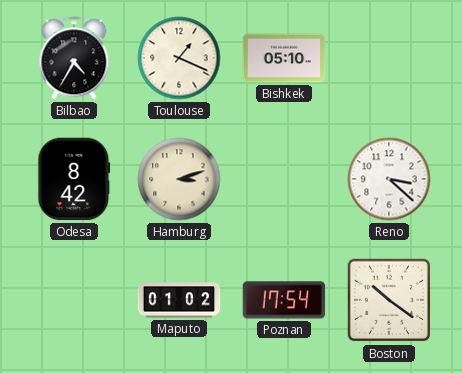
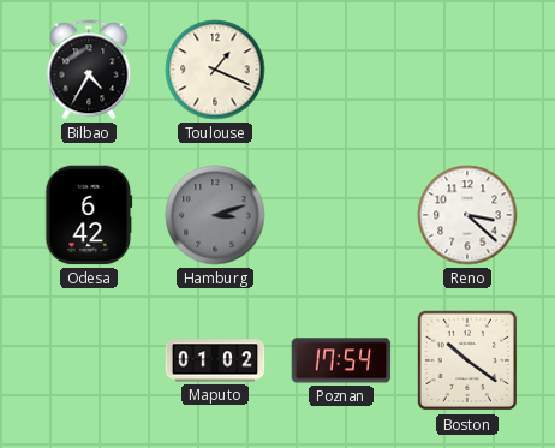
Bishkek: 05:10 -> none (284, 58)
Odesa: 8:42 -> 6:42 (89, 215)
Hamburg dial: cream -> grey (215, 215)
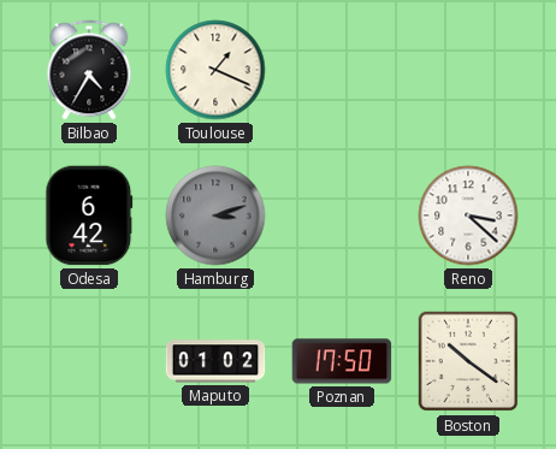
Poznan: 17:54 -> 17:50 (342, 361)
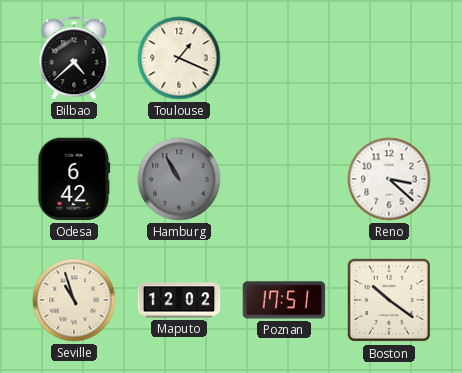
Bilbao: 4:35 -> 4:38 (74, 58)
Hamburg: 3:12 -> 10:55 (179, 179)
Seville: none -> 10:57 (74, 300)
Maputo: 01:02 -> 12:02 (179, 300)
Poznan: 17:50 -> 17:51 (284, 300)
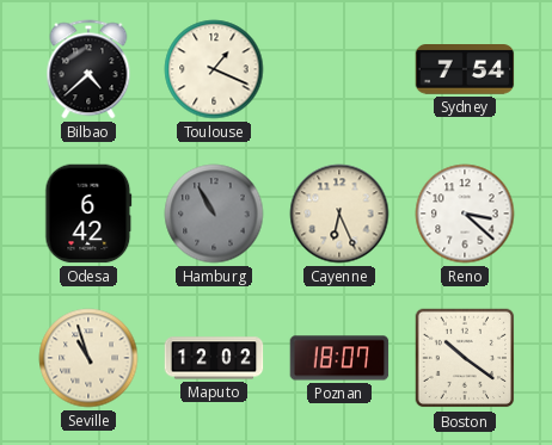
Sydney: none -> 7:54 (465, 69)
Cayenne: none -> 6:26 (339, 214)
Poznan: 17:51 -> 18:07 (339, 358)
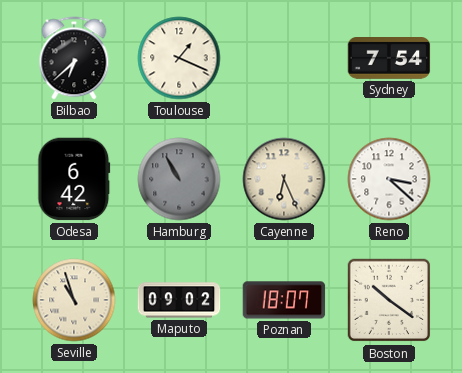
Bilbao: 4:38 -> 6:38 (74, 58)
Maputo: 12:02 -> 09:02 (179, 300)
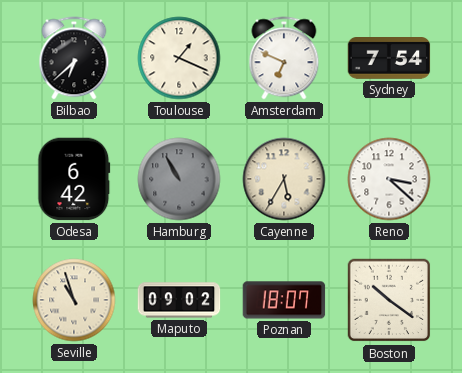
Amsterdam: none -> 6:49 (284, 58)
Cayenne: 6:26 -> 5:35 (284, 179)
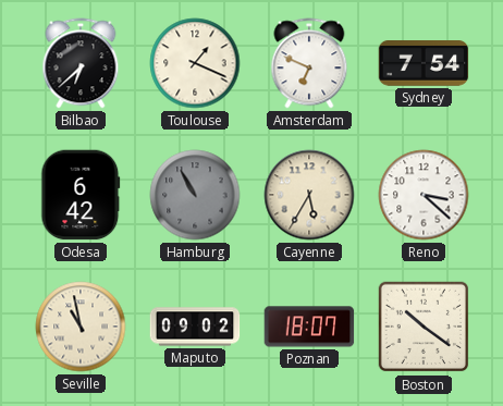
Seville: 10:57 -> 10:58 (81, 327)
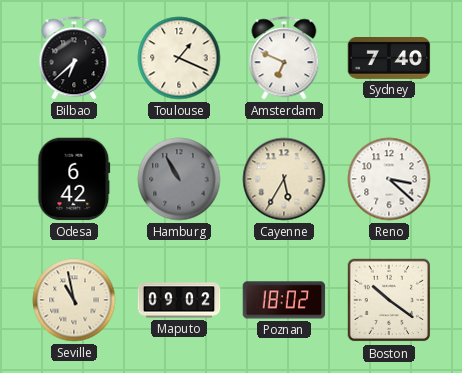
Sydney: 7:54 -> 7:40 (389, 58)
Poznan: 18:07 -> 18:02 (284, 300)
